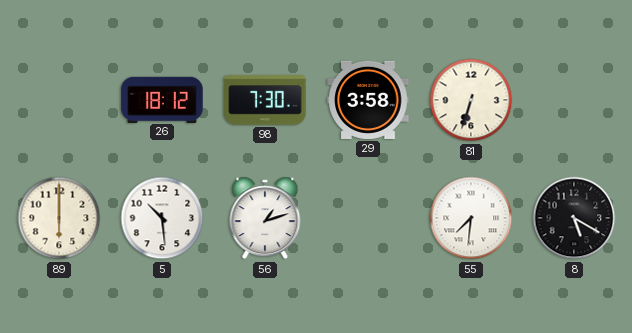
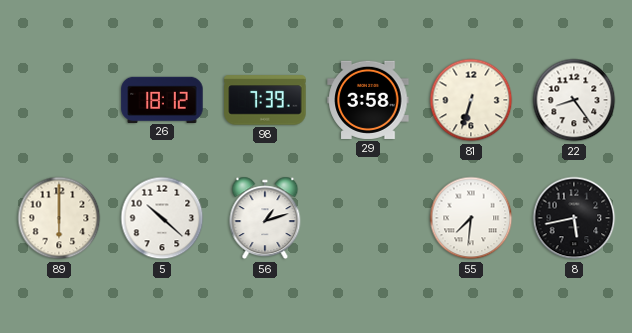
98: 7:30 -> 7:39 (265, 100)
22: none -> 8:24 (574, 100)
5: 10:29 -> 10:22 (162, 218)
8: 5:20 -> 5:43 (574, 218)
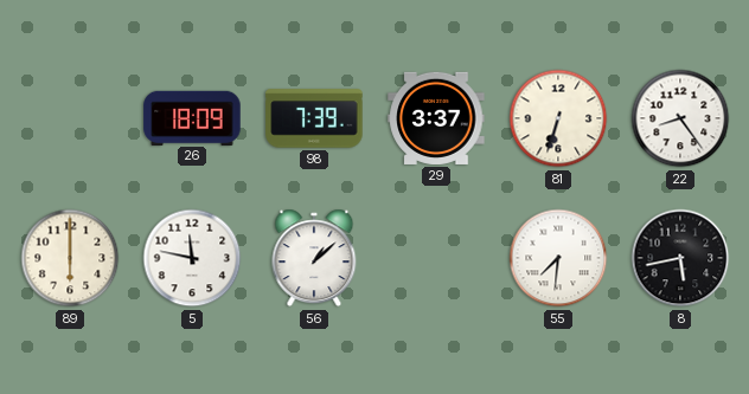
26: 18:12 -> 18:09 (192, 117)
29: 3:58 -> 3:37 (436, 118)
5: 10:22 -> 11:47 (192, 258)
56: 1:12 -> 1:08 (314, 258)
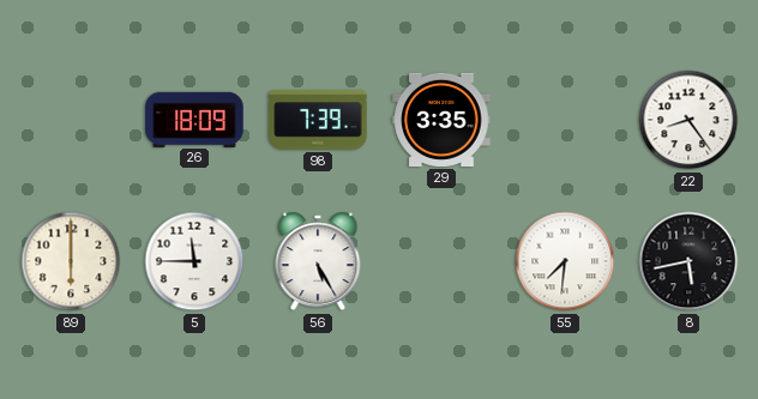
29: 3:37 -> 3:35 (441, 120)
81: 6:33 -> none (558, 118)
5: 11:47 -> 11:45 (194, 261)
56: 1:08 -> 5:25 (318, 261)
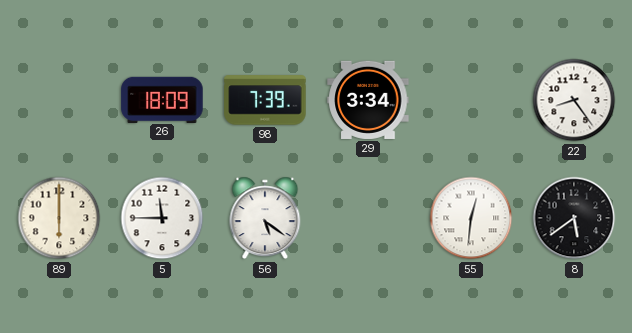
29: 3:35 -> 3:34 (368, 100)
56: 5:25 -> 5:21 (265, 218)
55: 7:31 -> 12:31 (471, 218)
8: 5:43 -> 5:39 (574, 218)
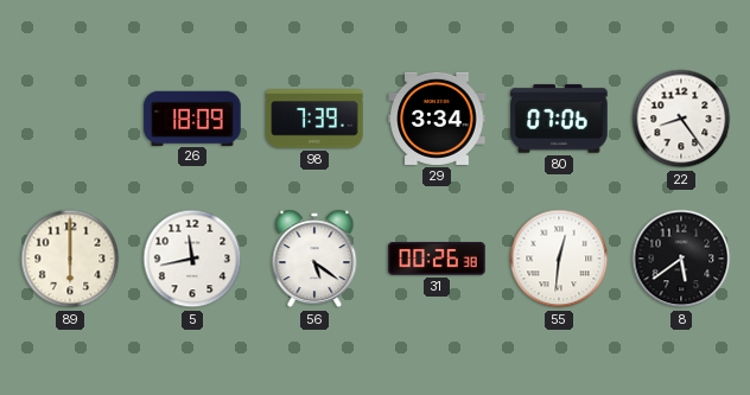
80: none -> 07:06 (559, 119)
5: 11:45 -> 11:43 (192, 259)
31: none -> 00:26 (437, 259)
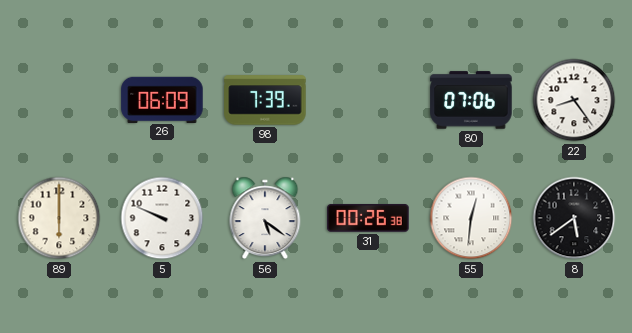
26: 18:09 -> 06:09 (162, 99)
29: 3:34 -> none (437, 119)
5: 11:43 -> 9:49 (162, 218)
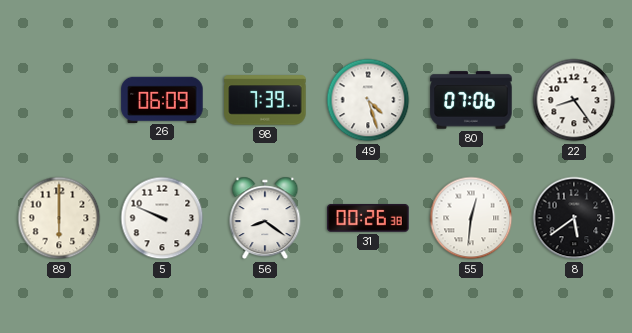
49: none -> 4:27 (368, 100)
56: 5:21 -> 8:21 (265, 218)
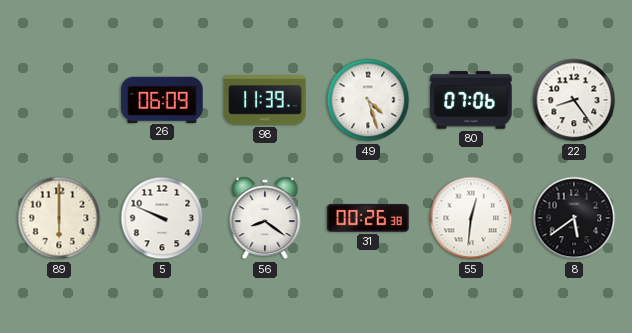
98: 7:39 -> 11:39 (265, 100)
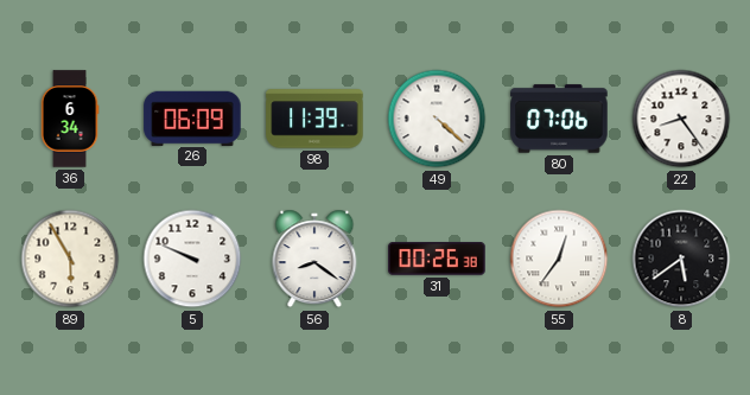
36: none -> 6:34 (70, 119)
49: 4:27 -> 4:22 (437, 119)
89: 6:00 -> 5:55 (70, 259)
55: 12:31 -> 12:36 (559, 259)
